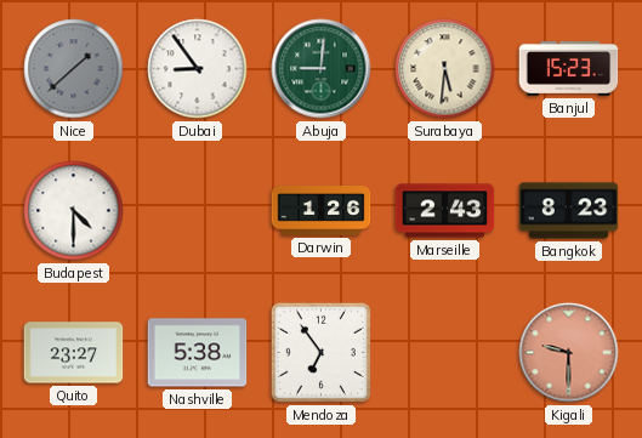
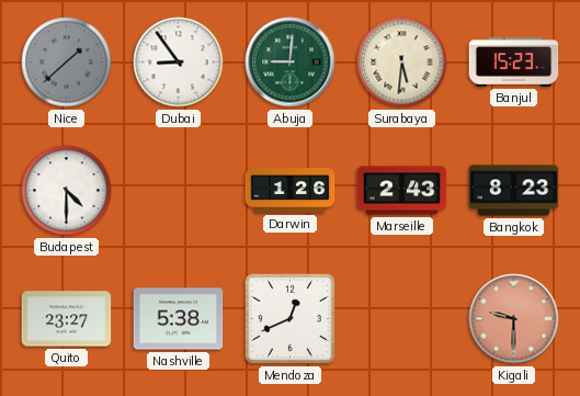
Mendoza: 6:54 -> 12:41 (289, 318)
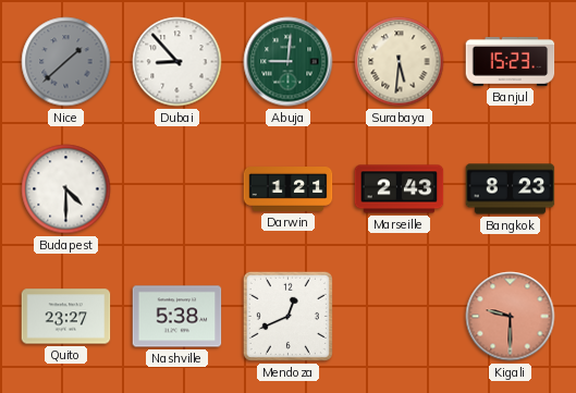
Dubai: 8:54 -> 8:53 (177, 62)
Darwin: 1:26 -> 1:21 (289, 189)
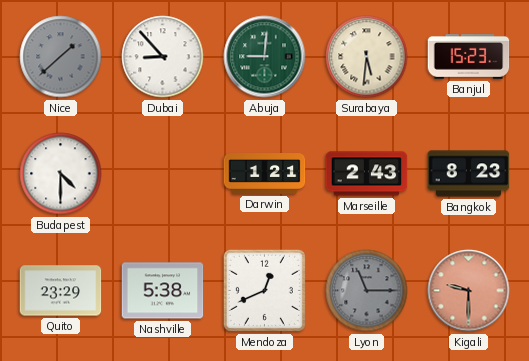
Quito: 23:27 -> 23:29 (61, 291)
Lyon: none -> 11:15 (367, 291)
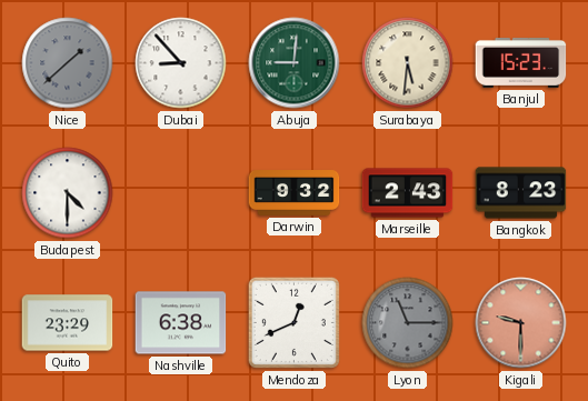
Darwin: 1:21 -> 9:32 (295, 193)
Nashville: 5:38 -> 6:38 (181, 323)
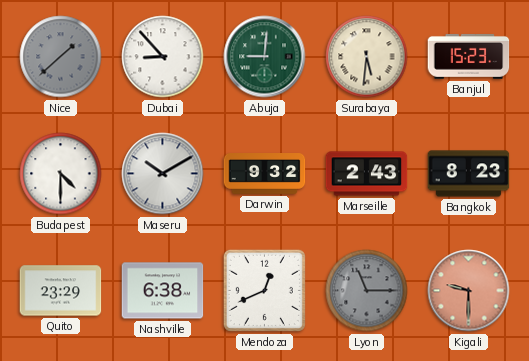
Maseru: none -> 10:10 (163, 174)
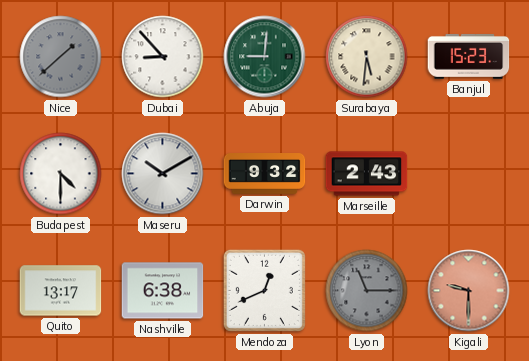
Bangkok: 8:23 -> none (469, 174)
Quito: 23:29 -> 13:17 (61, 291)
